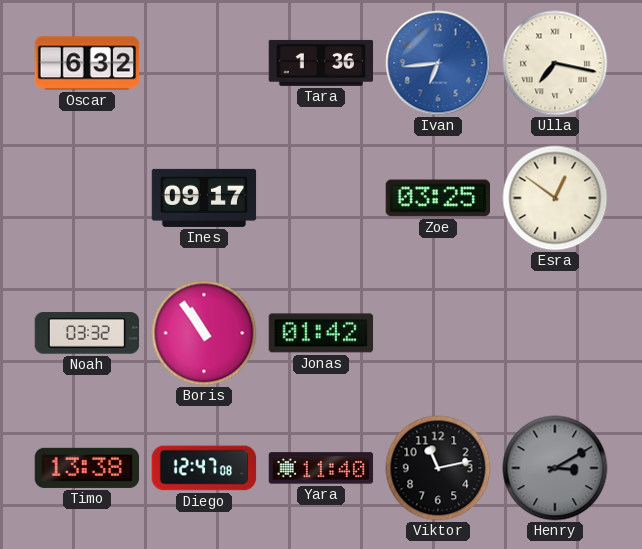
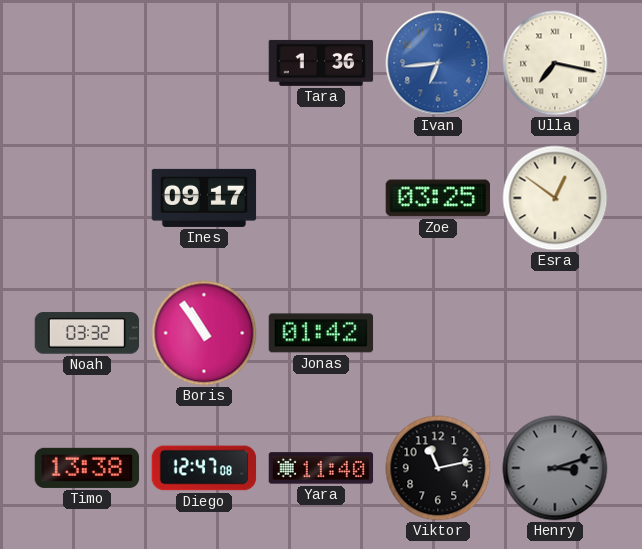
Oscar: 6:32 -> none (87, 63)
Henry: 3:10 -> 3:12 (555, 468)
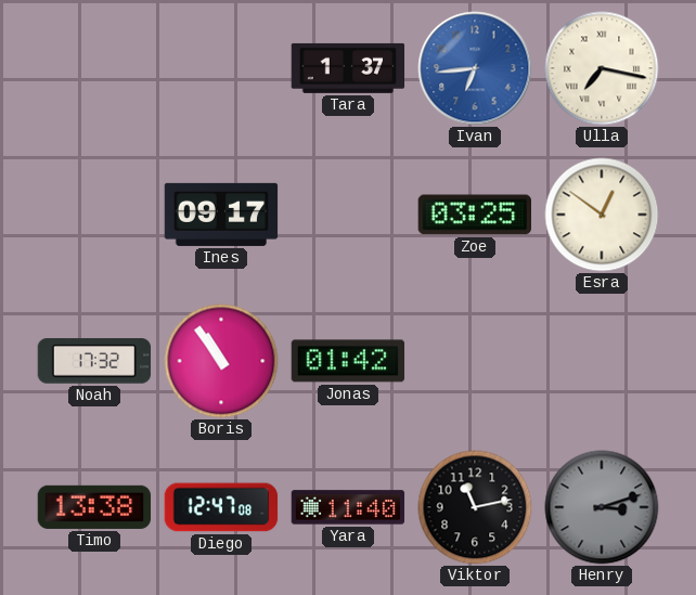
Tara: 1:36 -> 1:37 (348, 68)
Noah: 03:32 -> 17:32 (94, 361)
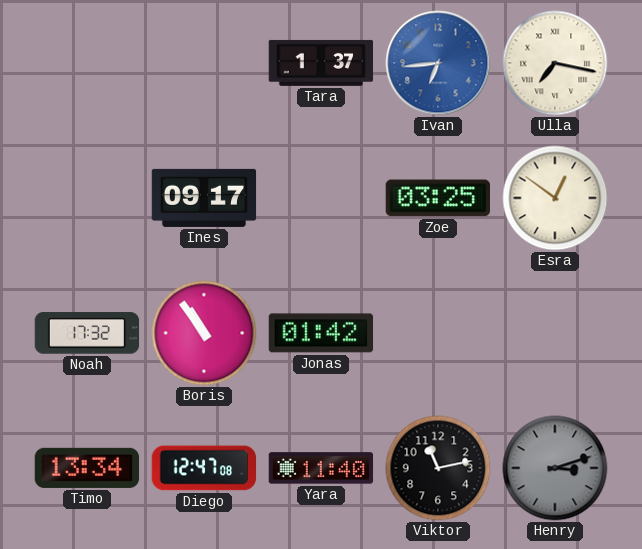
Timo: 13:38 -> 13:34 (87, 468)
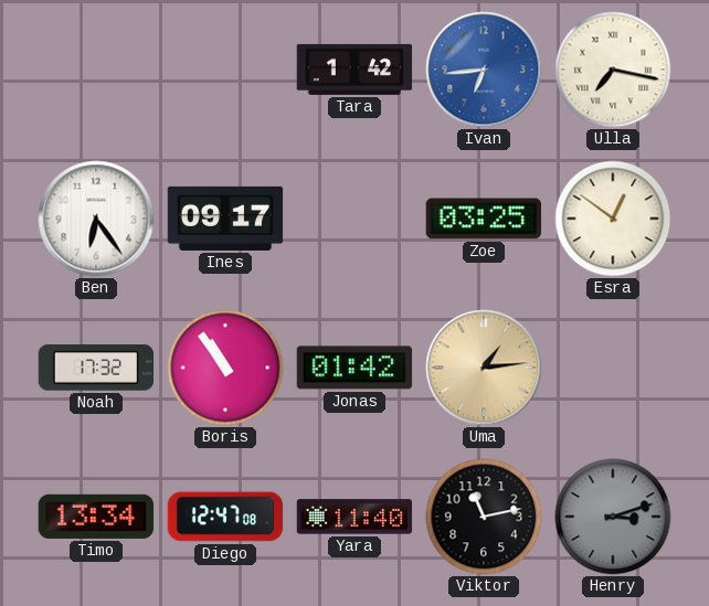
Tara: 1:37 -> 1:42 (354, 70)
Ben: none -> 6:24 (96, 219)
Uma: none -> 1:14 (484, 368)
